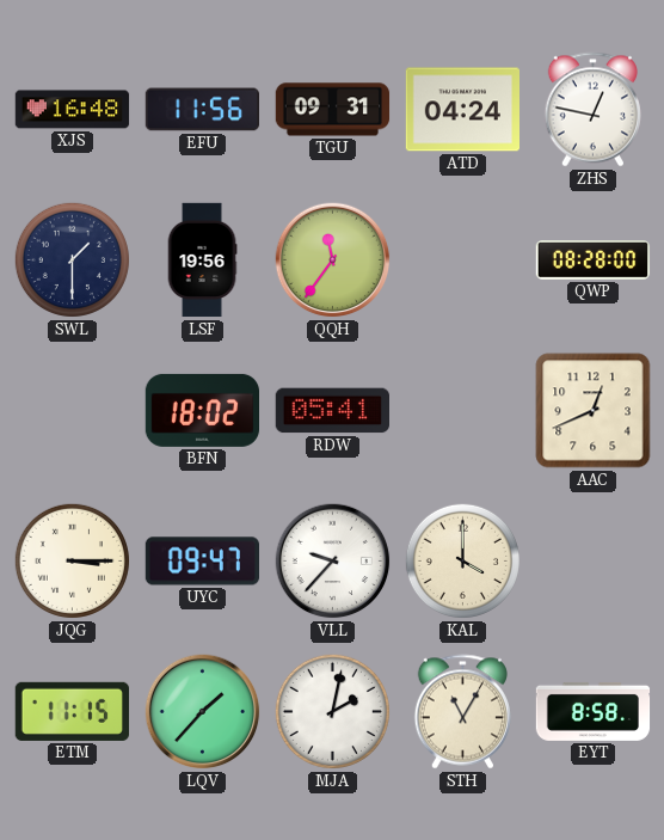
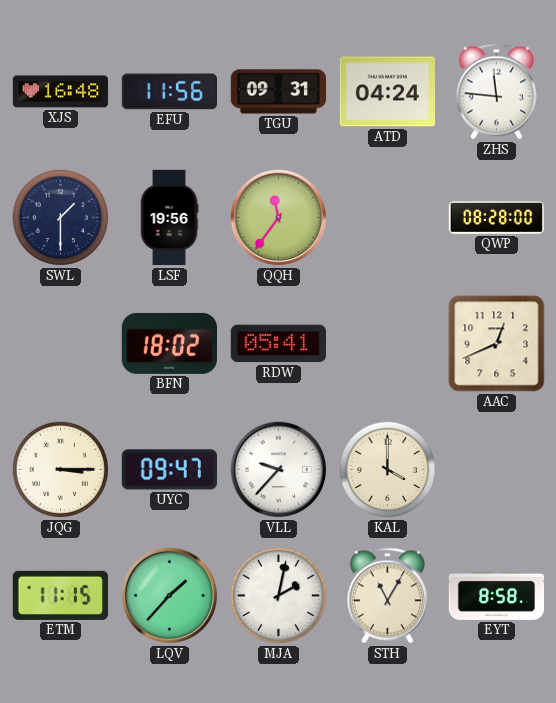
ZHS: 12:47 -> 11:46 (496, 92)
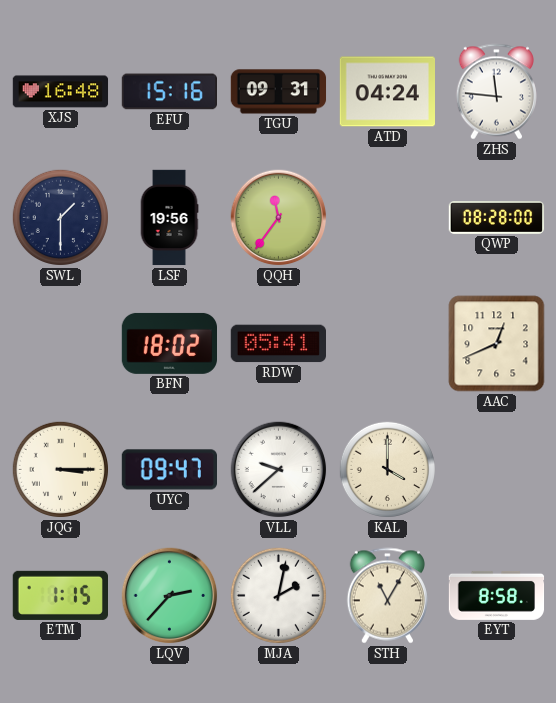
EFU: 11:56 -> 15:16 (169, 92)
VLL: 9:37 -> 9:38 (279, 470)
ETM: 11:15 -> 1:15 (60, 595)
LQV: 1:37 -> 2:37 (170, 596)
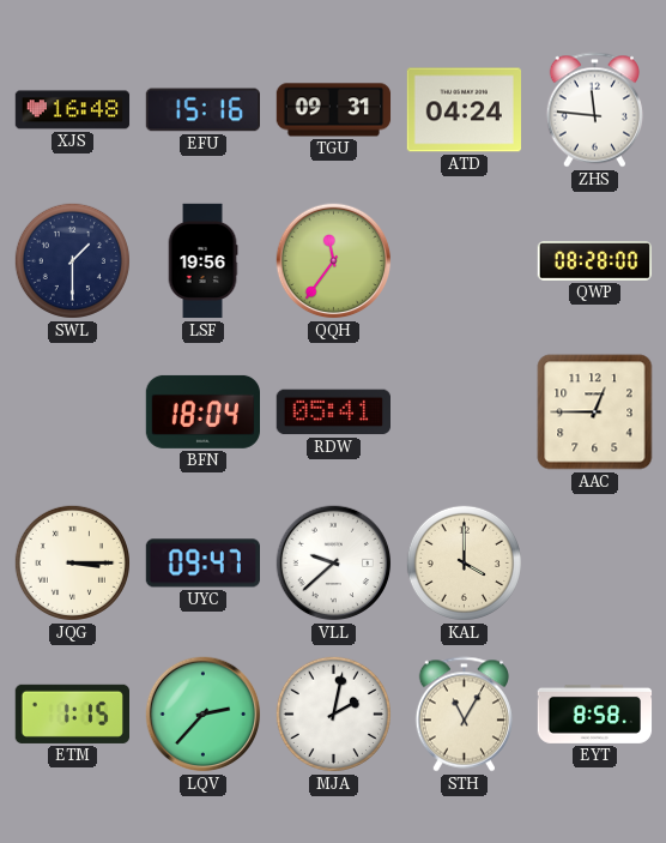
BFN: 18:02 -> 18:04 (202, 411)
AAC: 12:41 -> 12:45 (595, 413)
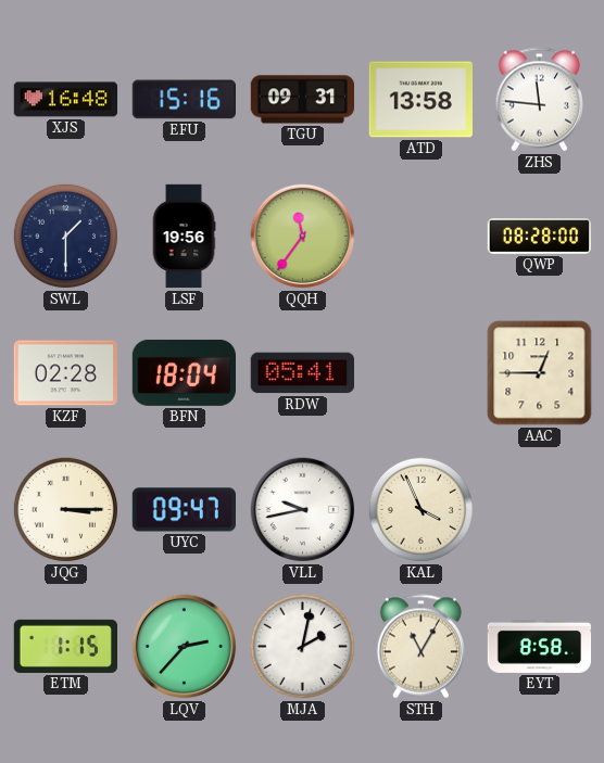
ATD: 04:24 -> 13:58 (420, 100)
KZF: none -> 02:28 (65, 373)
VLL: 9:38 -> 9:43 (303, 510)
KAL: 4:00 -> 3:56 (420, 509)
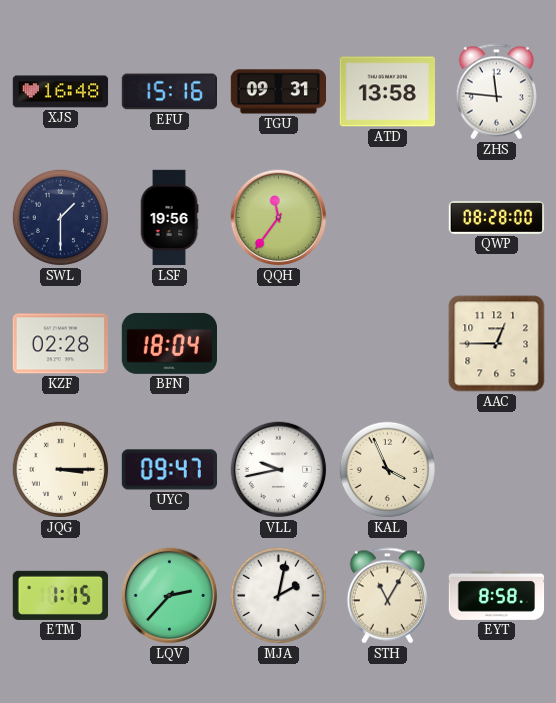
RDW: 05:41 -> none (302, 373)
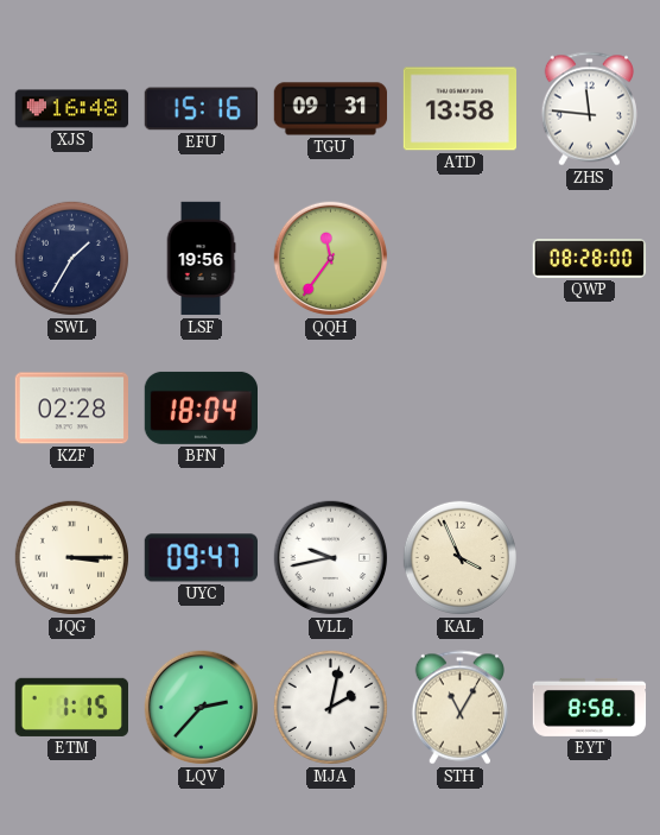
SWL: 1:30 -> 1:35 (71, 258)
AAC: 12:45 -> none (497, 344)
